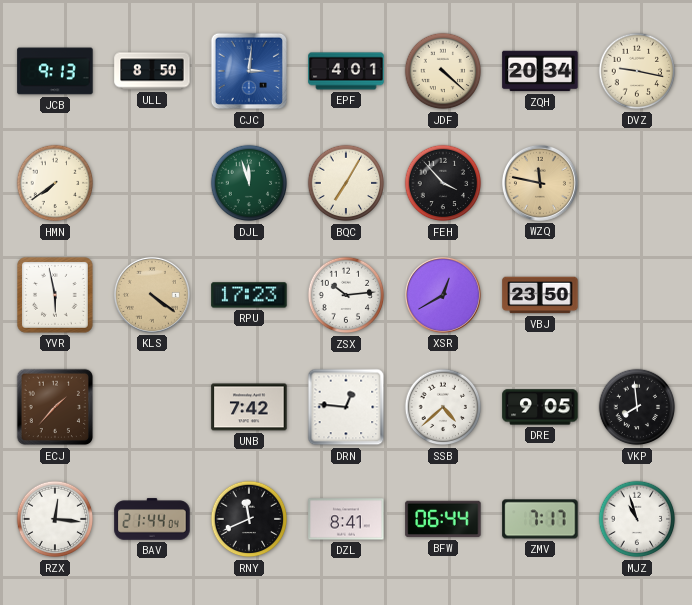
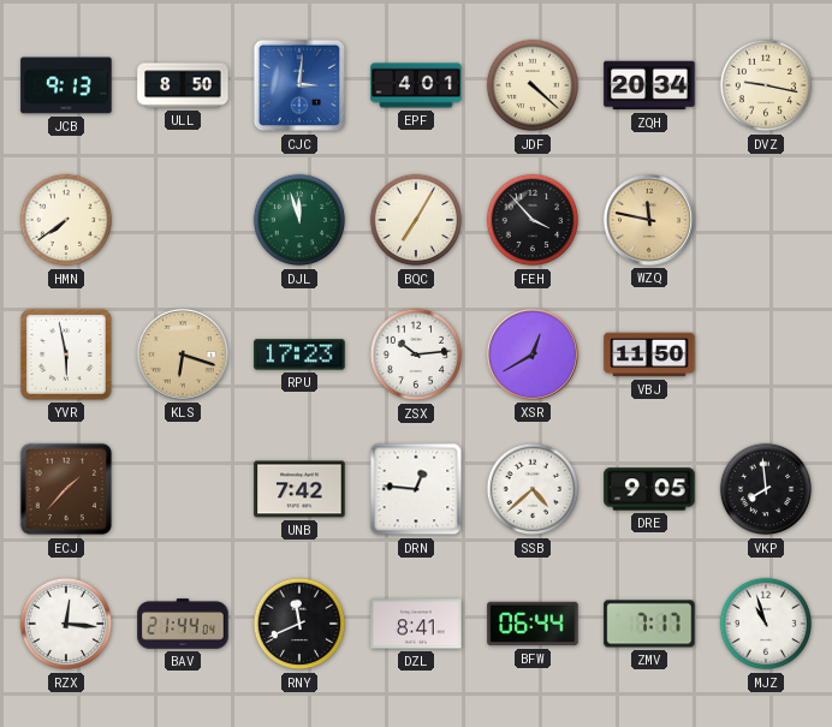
KLS: 4:21 -> 6:18 (183, 354)
VBJ: 23:50 -> 11:50 (649, 354)
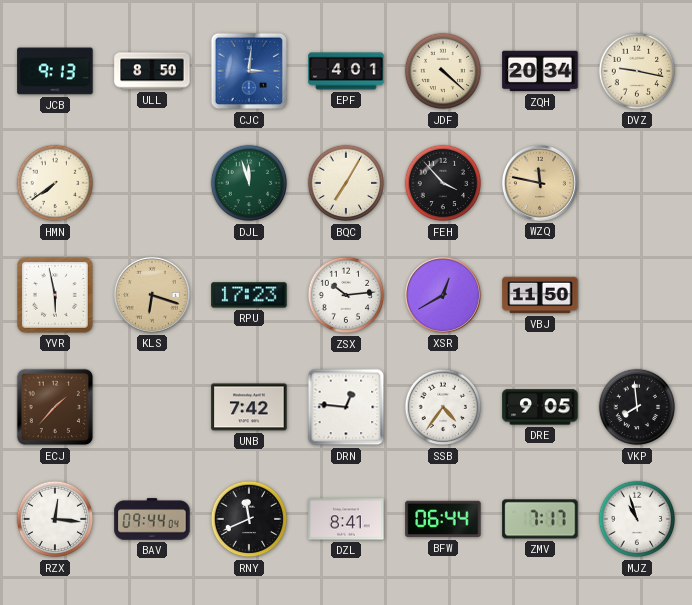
SSB: 4:38 -> 4:36 (443, 407)
BAV: 21:44 -> 09:44 (152, 519)
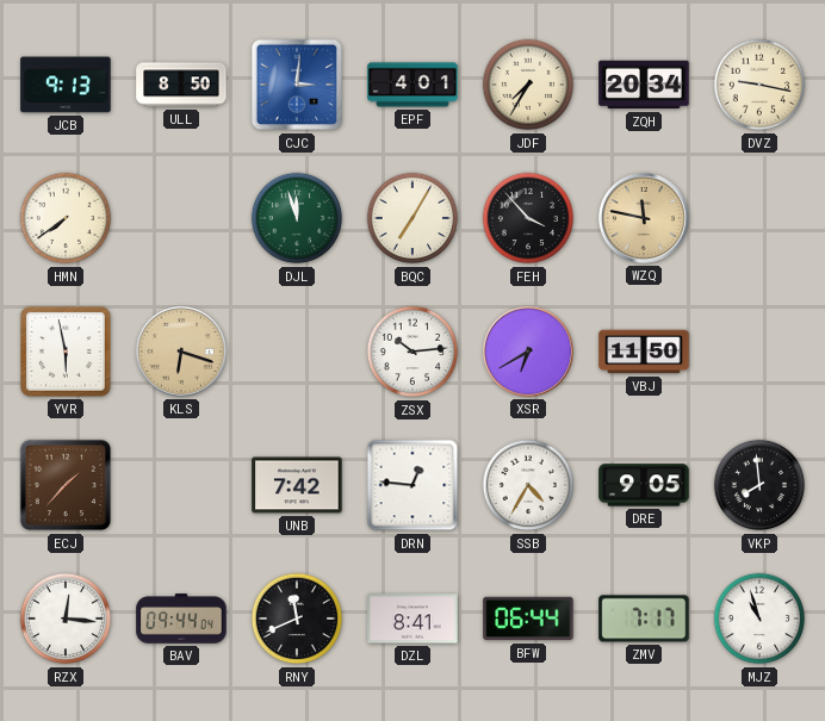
JDF: 4:22 -> 7:35 (528, 85)
RPU: 17:23 -> none (249, 295)
XSR: 12:40 -> 6:40 (528, 352)
SSB: 4:36 -> 4:35 (528, 485)
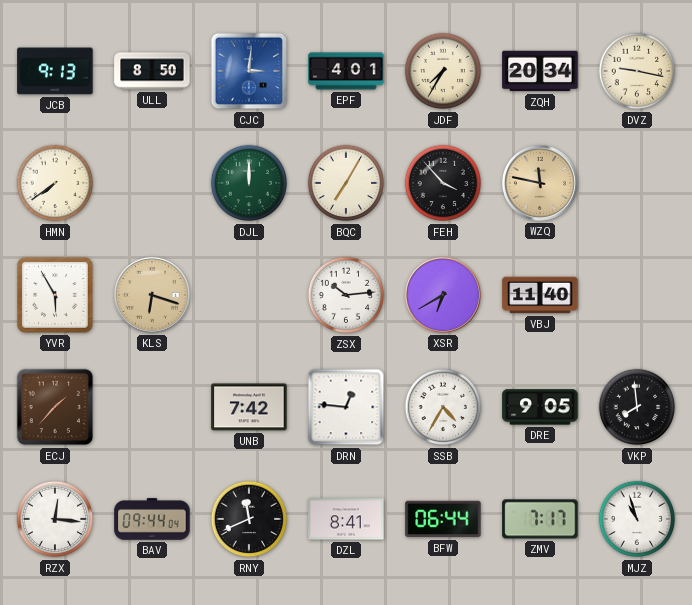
DJL: 11:57 -> 12:00 (249, 183)
YVR: 5:58 -> 5:55 (55, 295)
VBJ: 11:50 -> 11:40 (540, 295)
